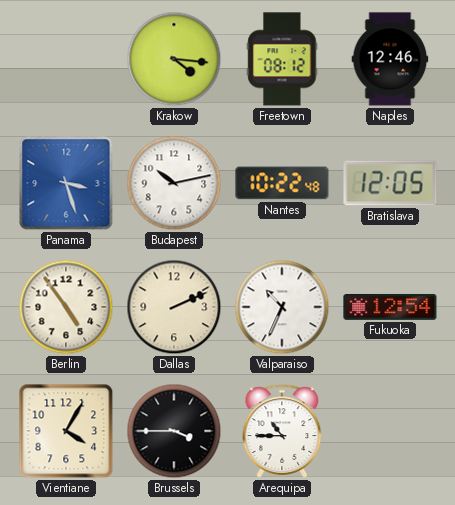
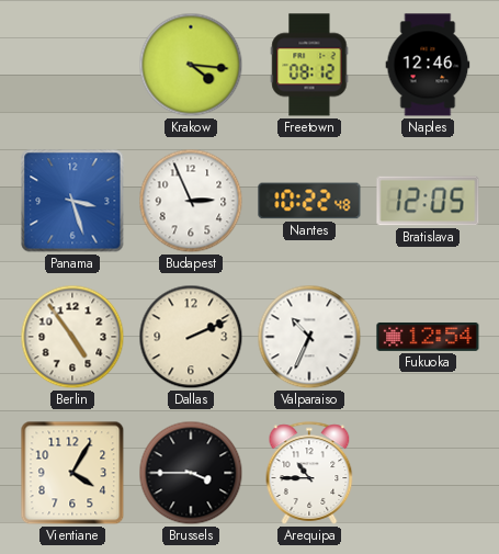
Budapest: 10:13 -> 2:56 (191, 201)
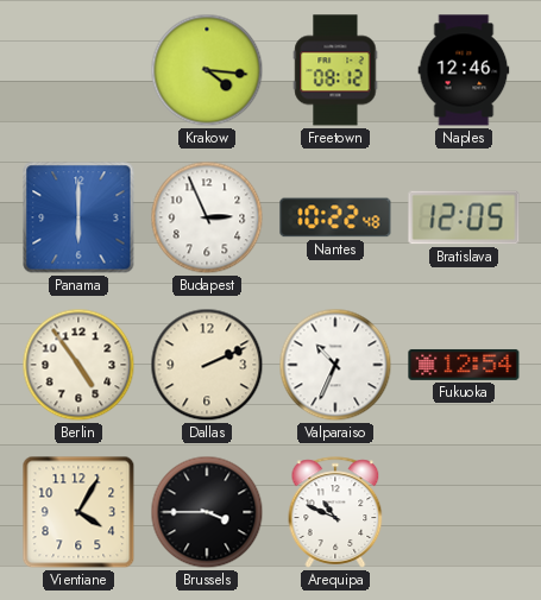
Panama: 3:27 -> 6:00 (78, 217)
Arequipa: 10:45 -> 10:49 (335, 512)
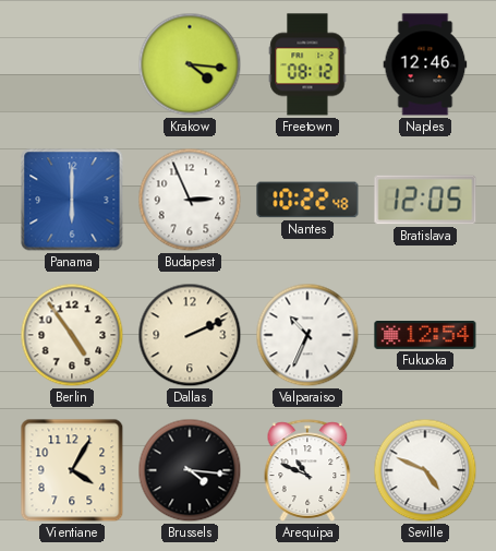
Brussels: 3:45 -> 4:16 (190, 470)
Seville: none -> 4:49 (425, 470)
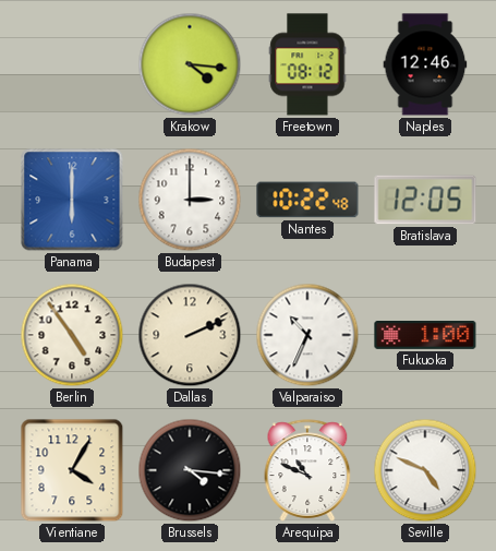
Budapest: 2:56 -> 3:00 (190, 200)
Fukuoka: 12:54 -> 1:00 (425, 335)
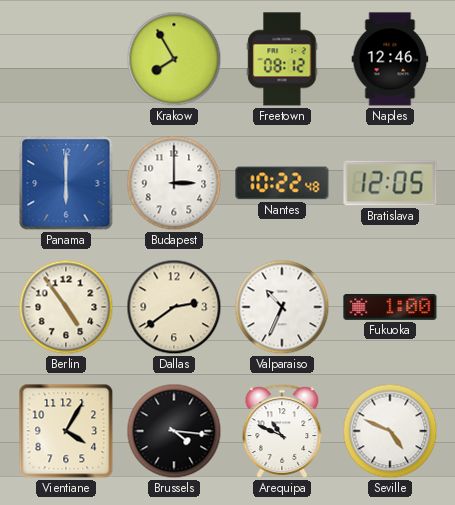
Krakow: 4:16 -> 7:55 (174, 59)
Dallas: 2:11 -> 2:39 (174, 307)
